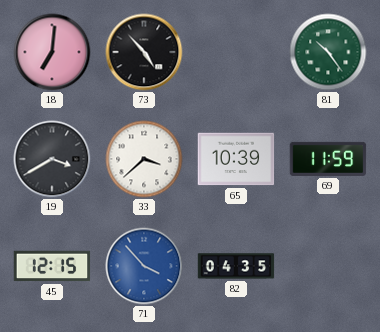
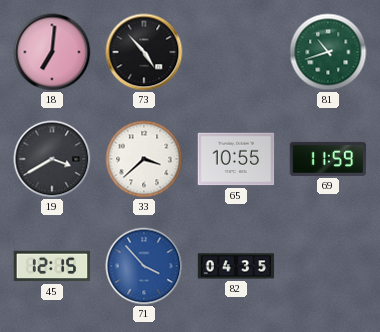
81: 10:24 -> 10:42 (328, 52)
65: 10:39 -> 10:55 (236, 159)
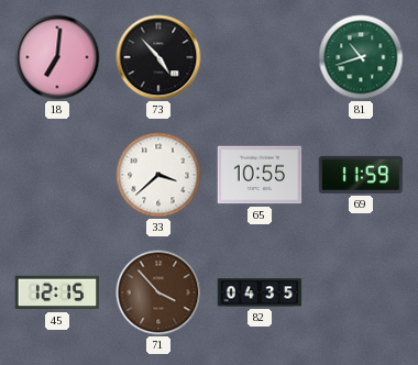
19: 3:40 -> none (52, 159)
71 dial: blue -> brown (158, 292)
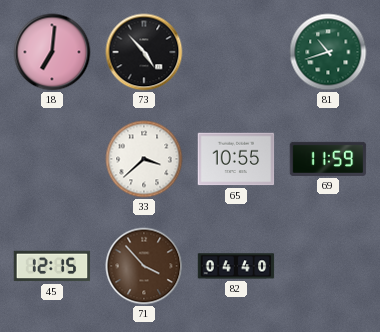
82: 04:35 -> 04:40 (236, 266)
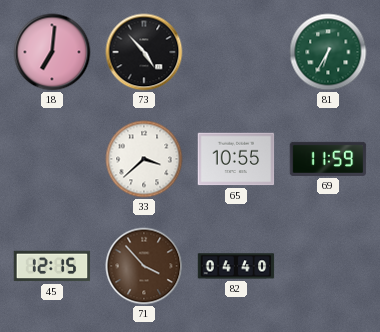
81: 10:42 -> 6:35 (328, 52)
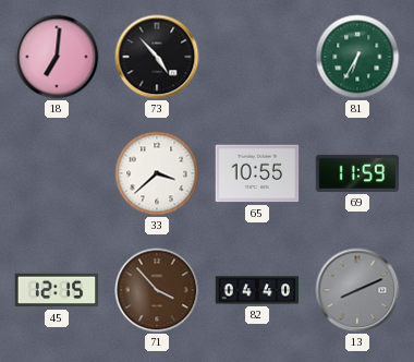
13: none -> 8:11 (357, 290)
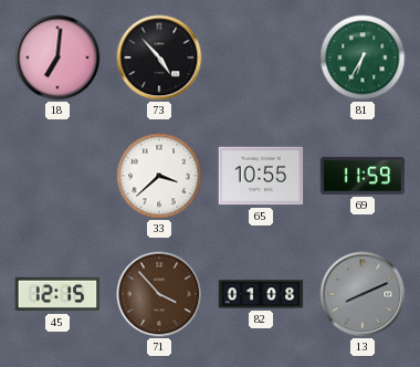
82: 04:40 -> 01:08 (261, 294)
